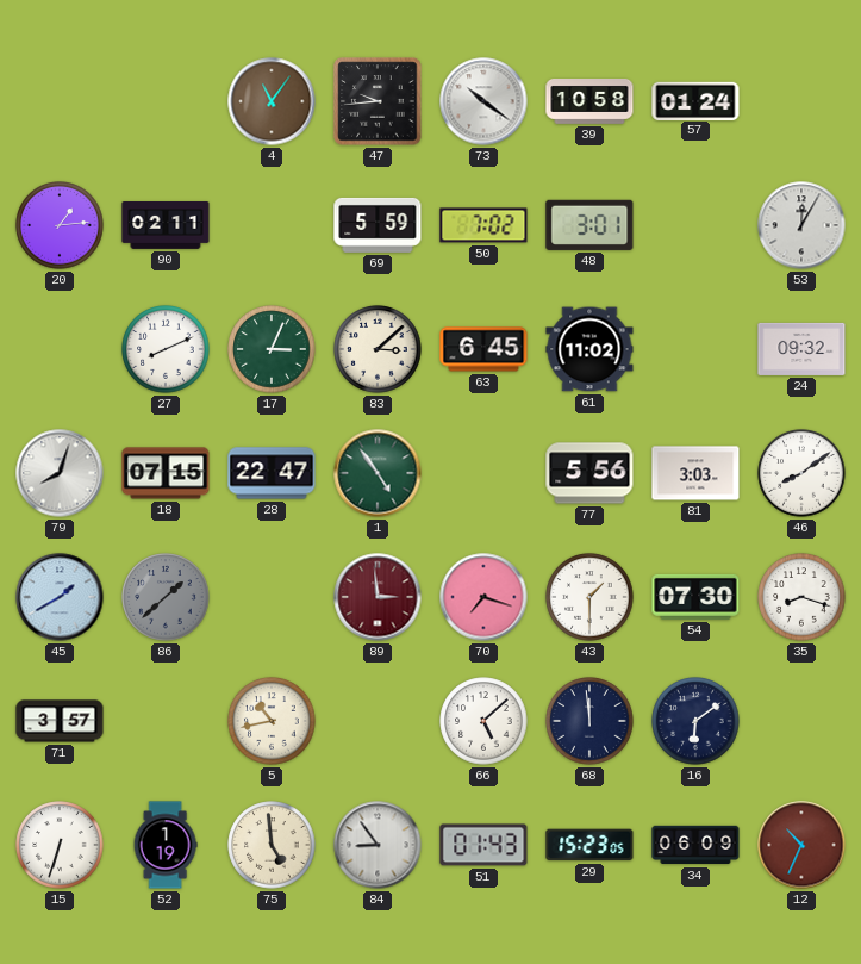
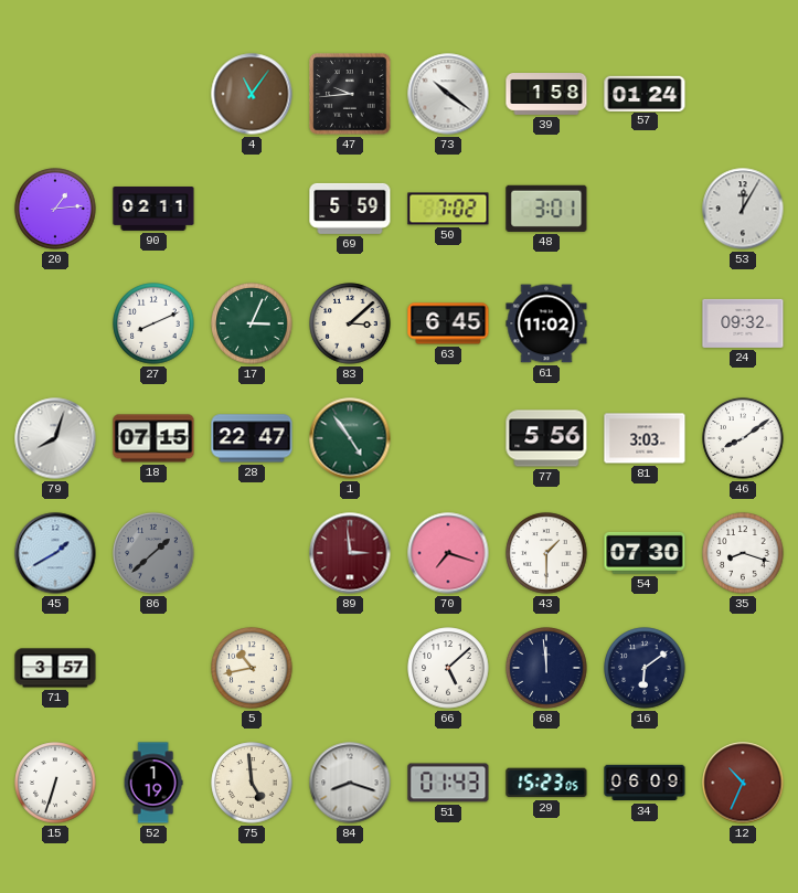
39: 10:58 -> 1:58 (546, 95)
84: 8:54 -> 8:18 (350, 783)
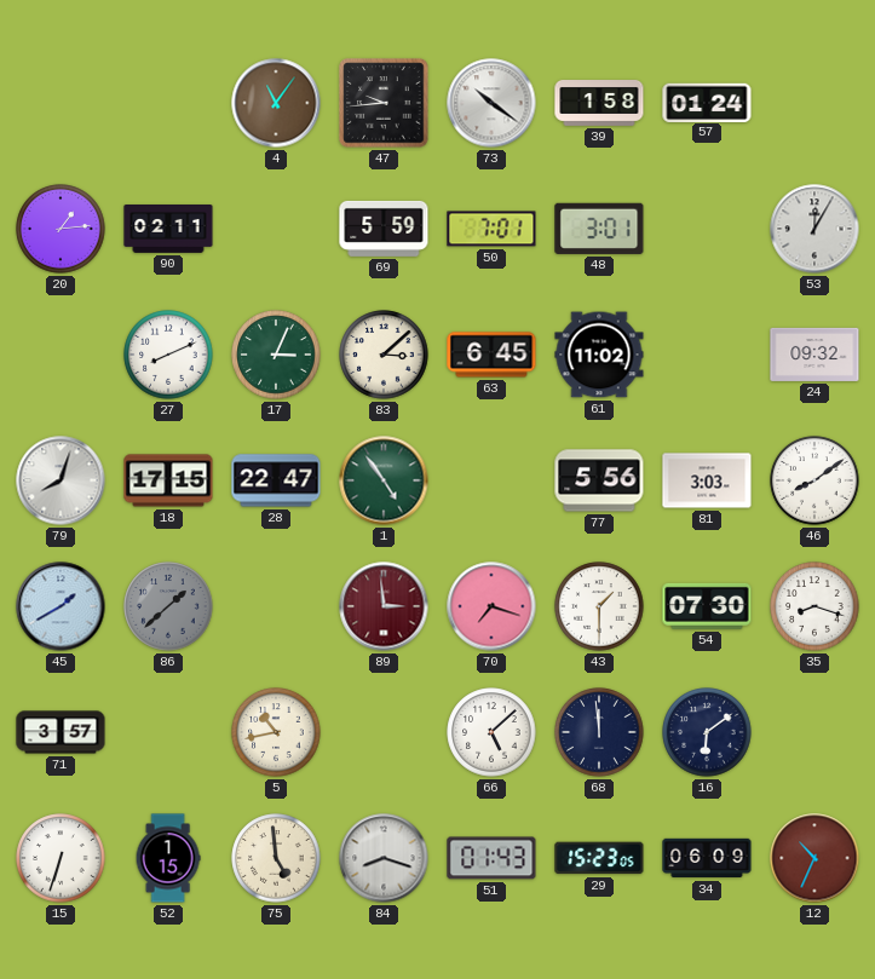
50: 7:02 -> 7:01 (491, 229)
18: 07:15 -> 17:15 (168, 480)
52: 1:19 -> 1:15 (168, 858)
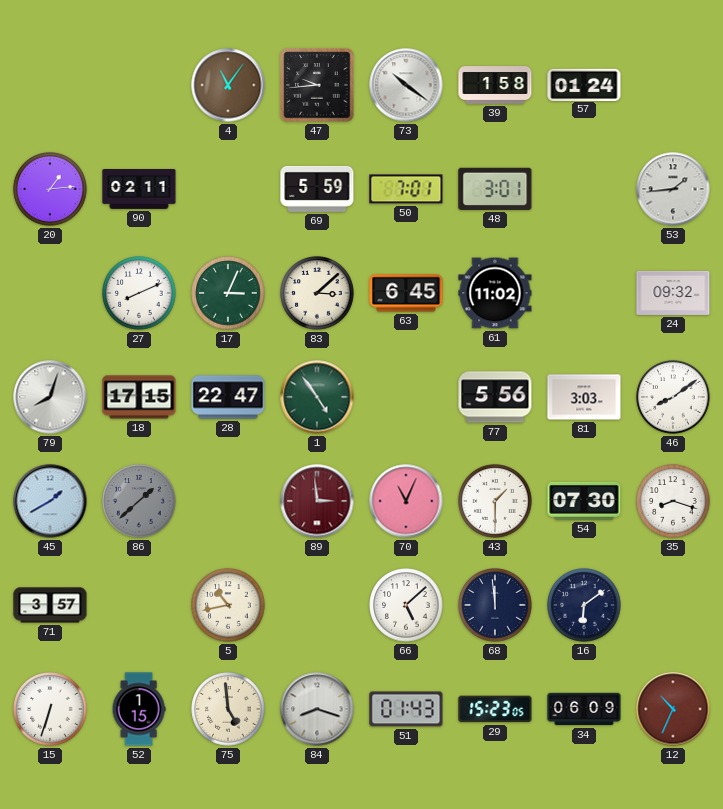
53: 12:05 -> 1:44 (673, 189)
70: 7:18 -> 11:04 (406, 501)
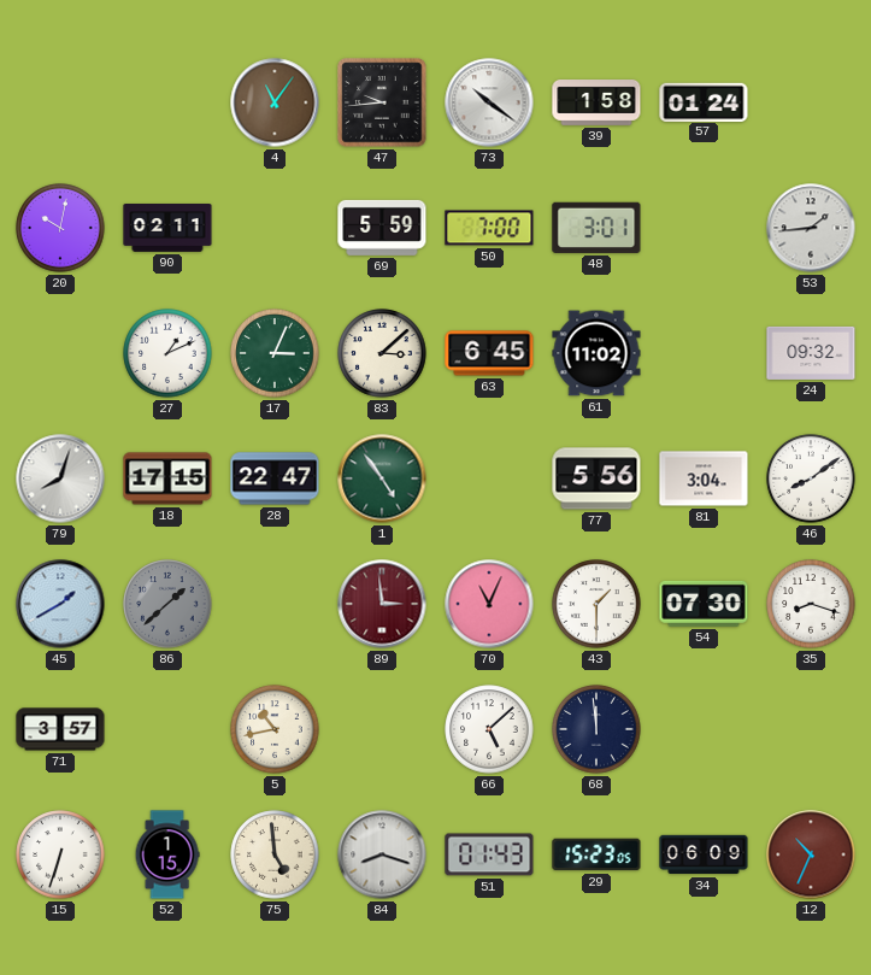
20: 1:14 -> 10:02 (60, 228)
50: 7:01 -> 7:00 (489, 228)
27: 8:11 -> 1:11 (167, 353)
81: 3:03 -> 3:04 (704, 478)
16: 6:09 -> none (584, 605)
